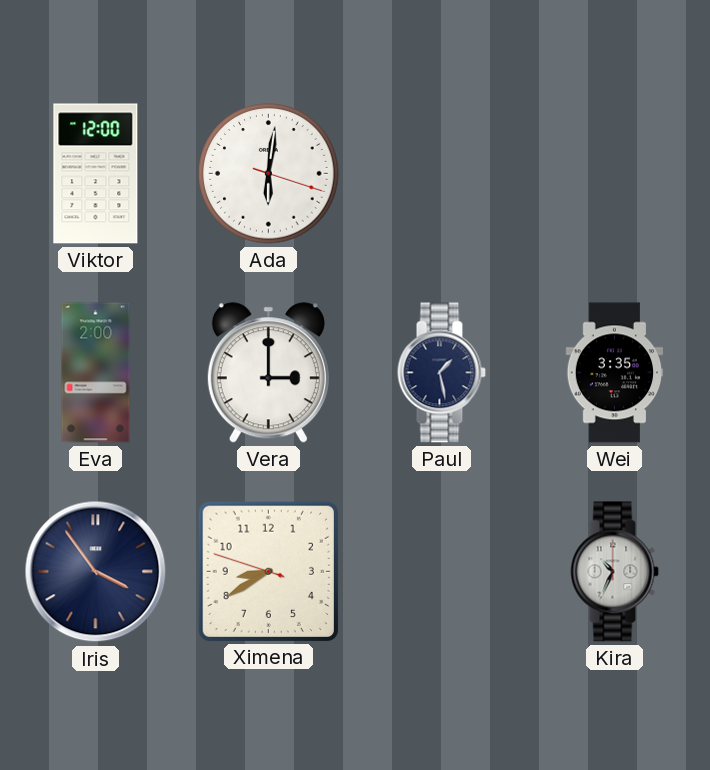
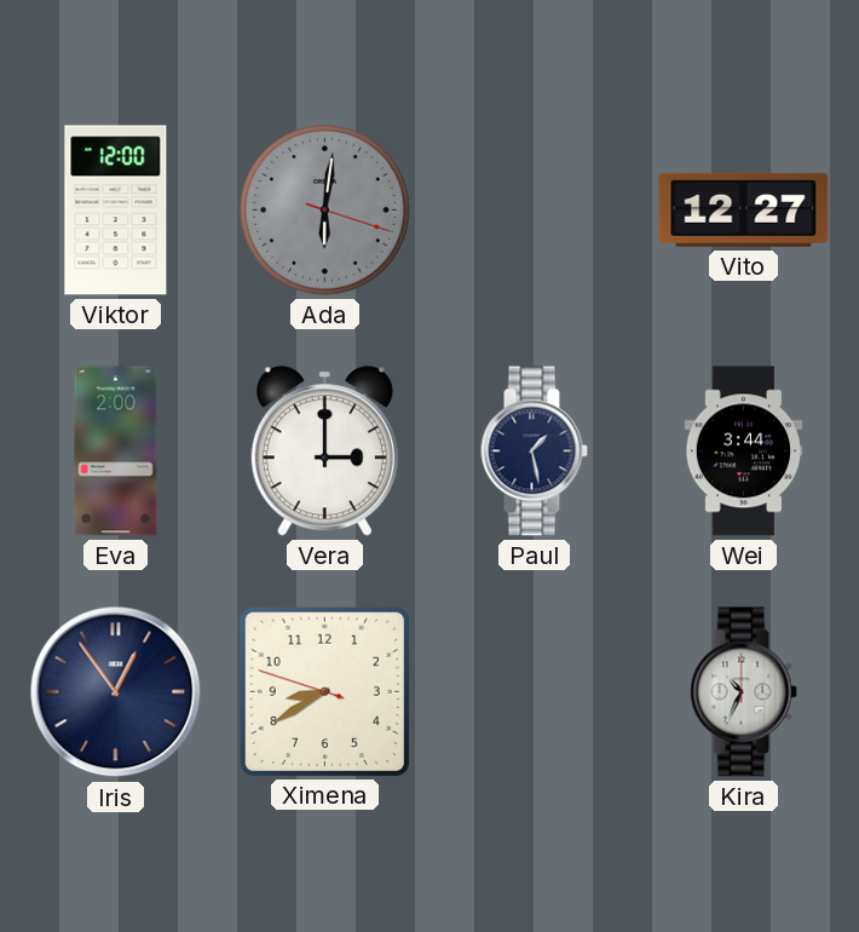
Ada dial: white -> grey (325, 211)
Vito: none -> 12:27 (744, 209)
Wei: 3:35 -> 3:44 (744, 451)
Iris: 3:54 -> 12:54 (116, 692)
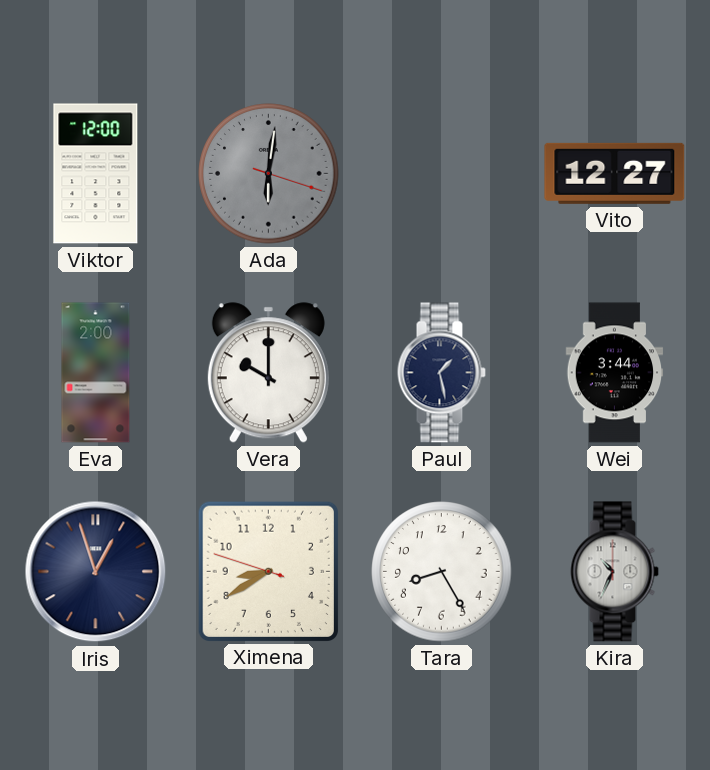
Vera: 3:00 -> 10:00 (268, 373)
Iris: 12:54 -> 12:57 (96, 572)
Tara: none -> 8:25 (442, 572)
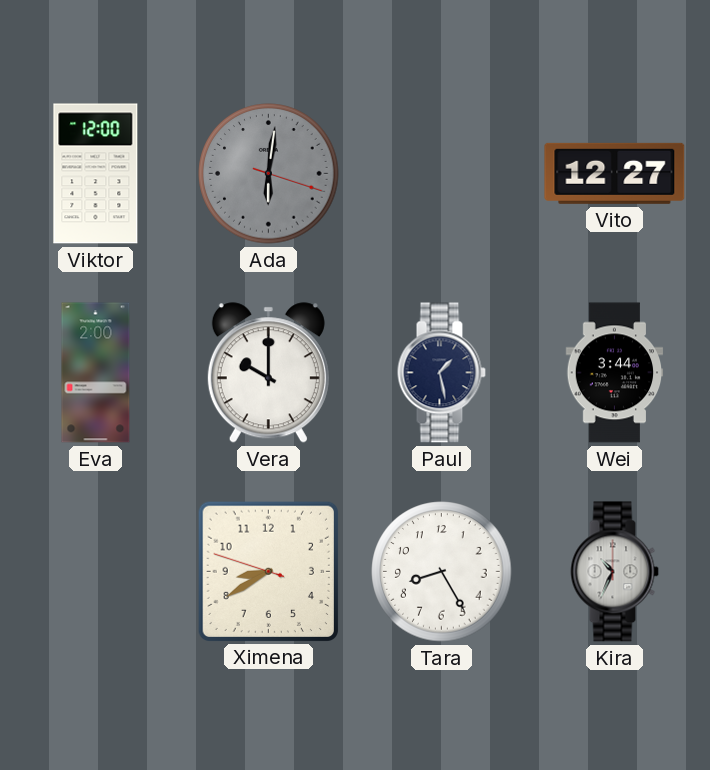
Iris: 12:57 -> none (96, 572)
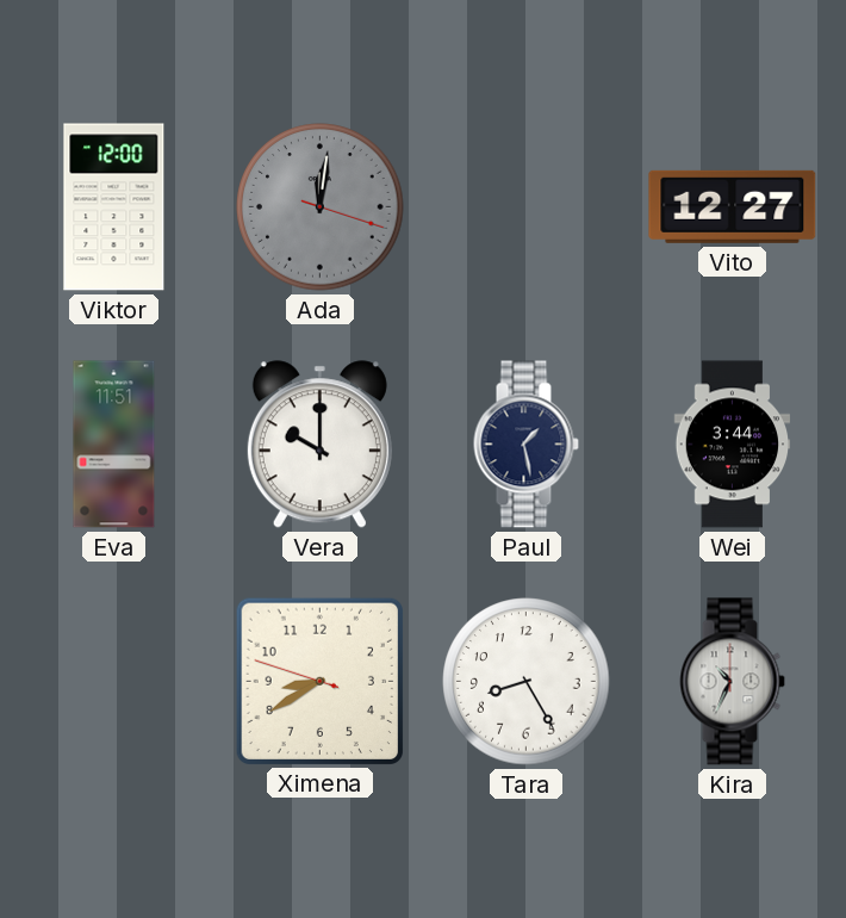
Ada: 6:01 -> 12:01 (321, 207)
Eva: 2:00 -> 11:51 (114, 445)
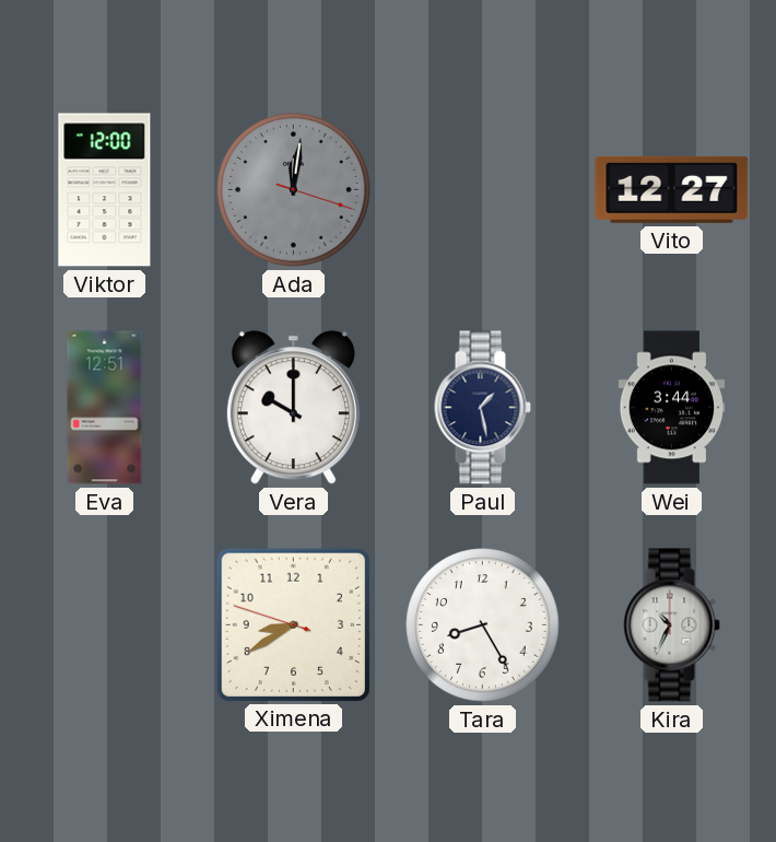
Eva: 11:51 -> 12:51 (105, 408)
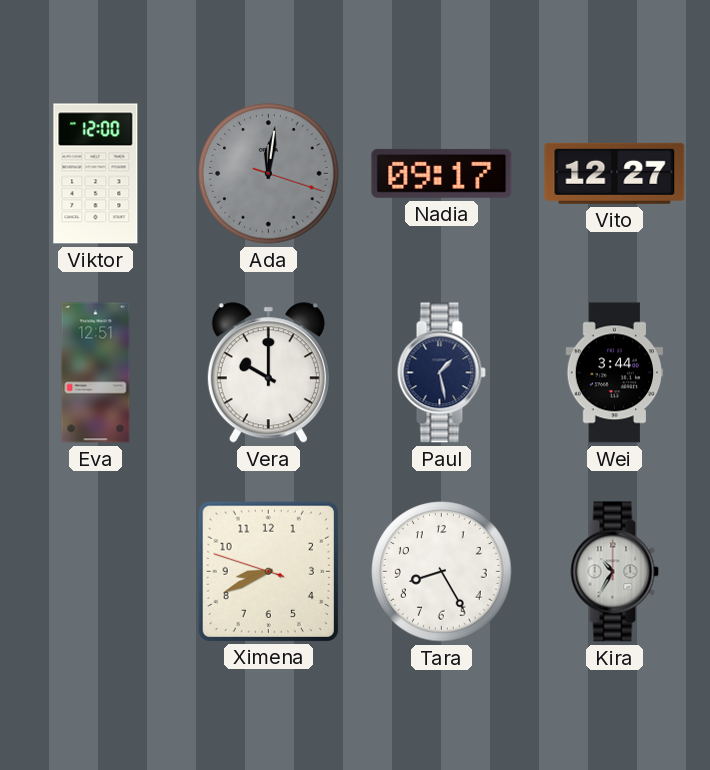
Nadia: none -> 09:17 (442, 173)
Ximena: 8:39 -> 8:40 (268, 571)
Kira: 10:34 -> 10:35 (614, 572)
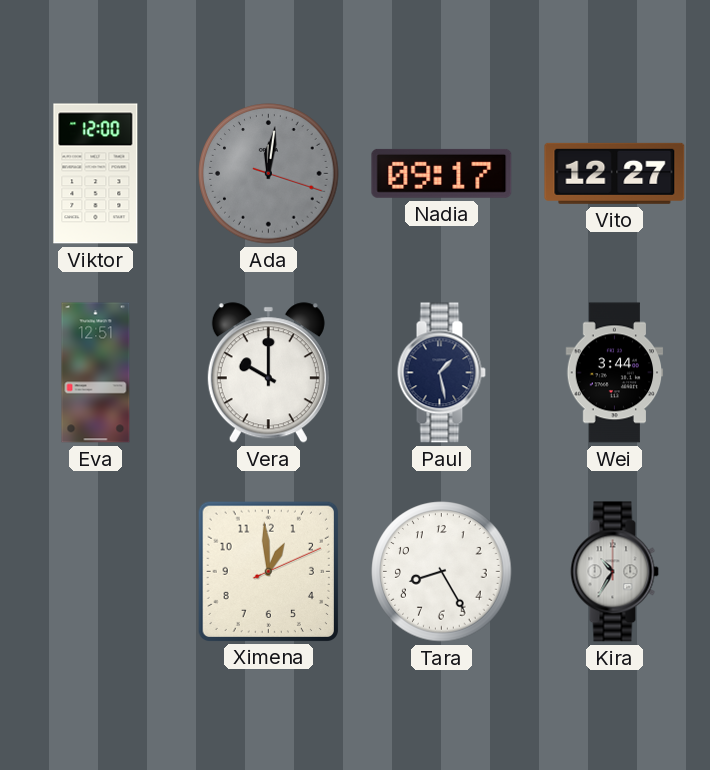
Ximena: 8:40 -> 12:59 (268, 571)
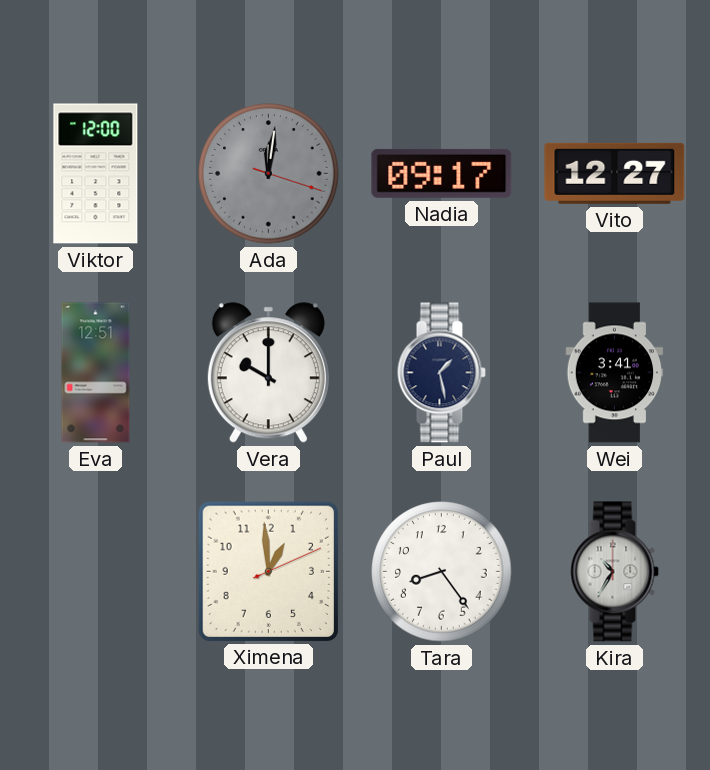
Wei: 3:44 -> 3:41 (615, 373)
Tara: 8:25 -> 8:24 (442, 572)
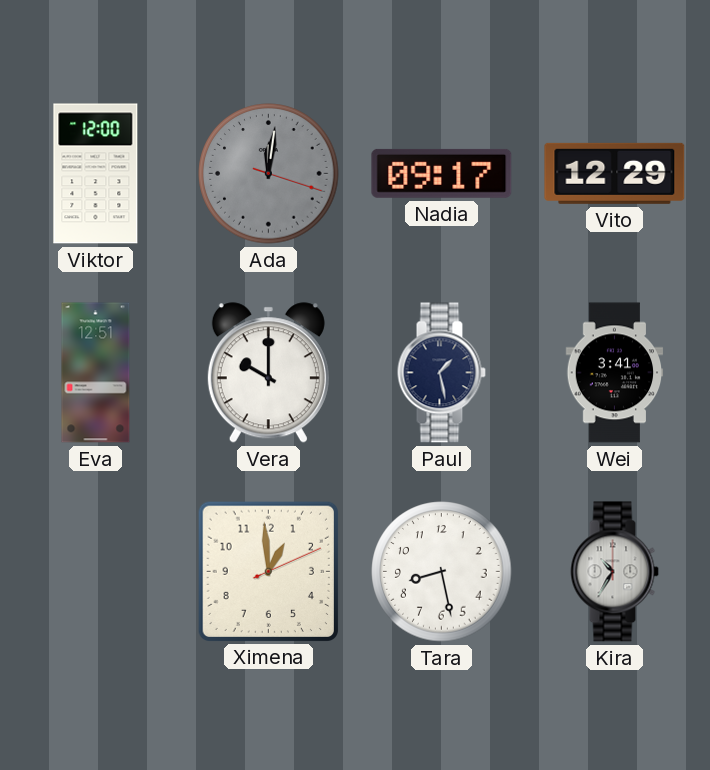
Vito: 12:27 -> 12:29 (615, 173)
Tara: 8:24 -> 8:28 (442, 572)
